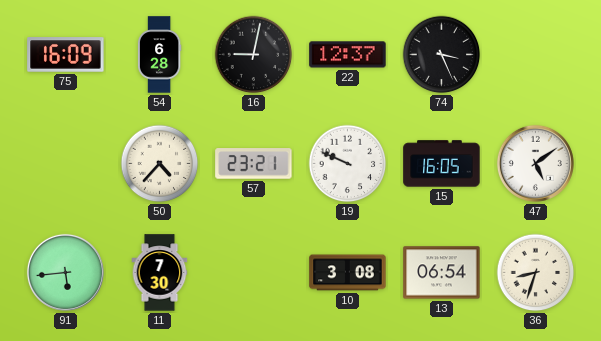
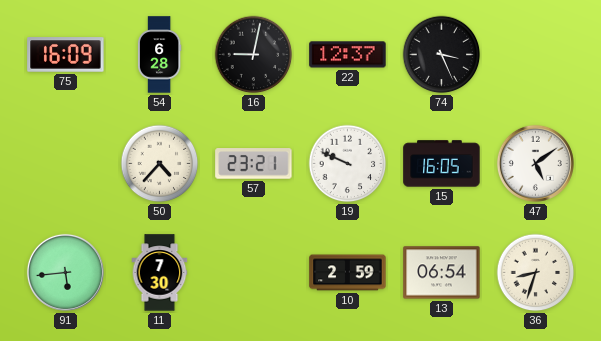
10: 3:08 -> 2:59 (348, 273)
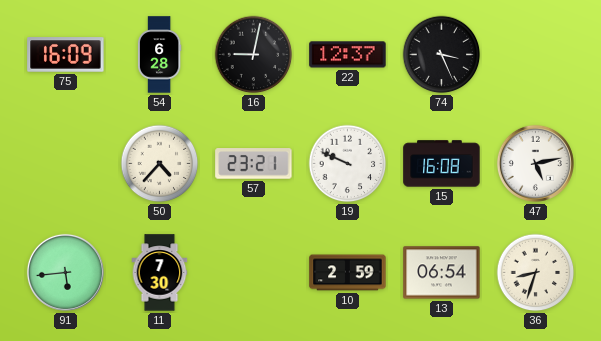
15: 16:05 -> 16:08 (442, 164)
47: 5:09 -> 5:13 (535, 163)
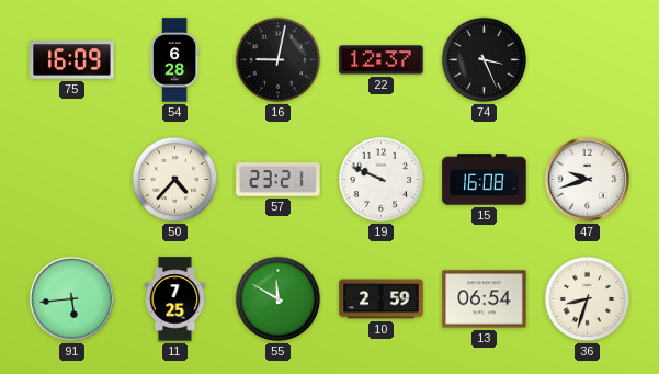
47: 5:13 -> 9:42 (587, 179)
11: 7:30 -> 7:25 (175, 299)
55: none -> 11:50 (279, 299)
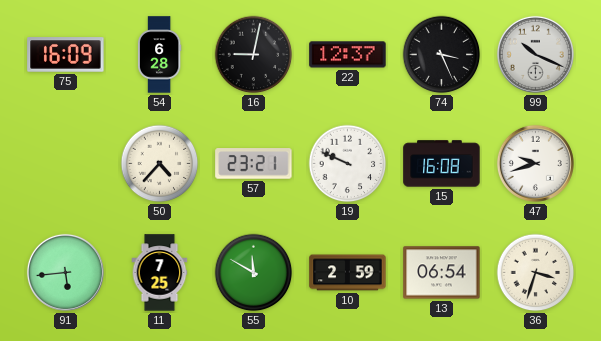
99: none -> 10:19 (535, 54)
36: 8:33 -> 3:33 (536, 273)
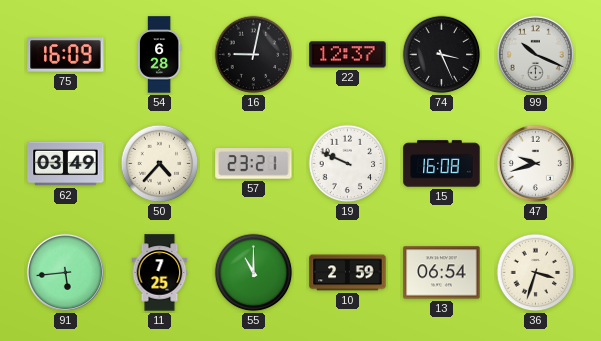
62: none -> 03:49 (66, 164)
55: 11:50 -> 11:00 (254, 273)
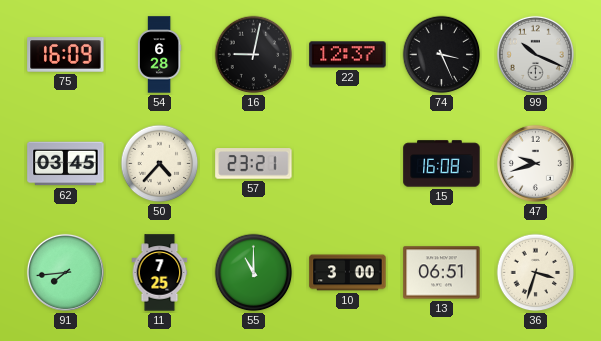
62: 03:49 -> 03:45 (66, 164)
19: 9:49 -> none (348, 164)
91: 5:44 -> 7:44 (65, 272)
10: 2:59 -> 3:00 (348, 273)
13: 06:54 -> 06:51 (442, 273)
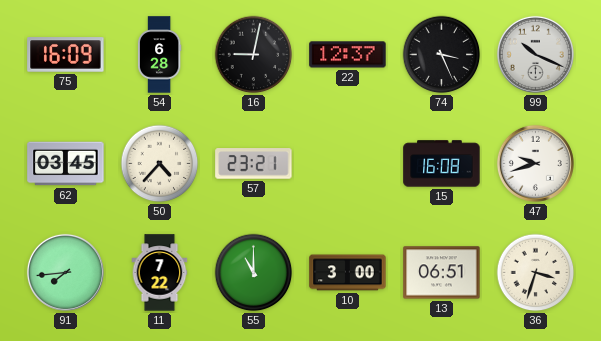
11: 7:25 -> 7:22 (160, 273)
